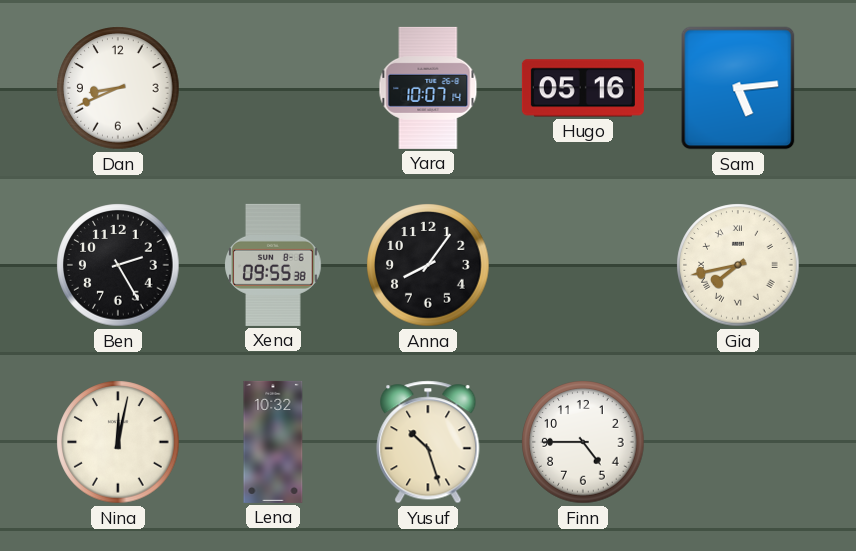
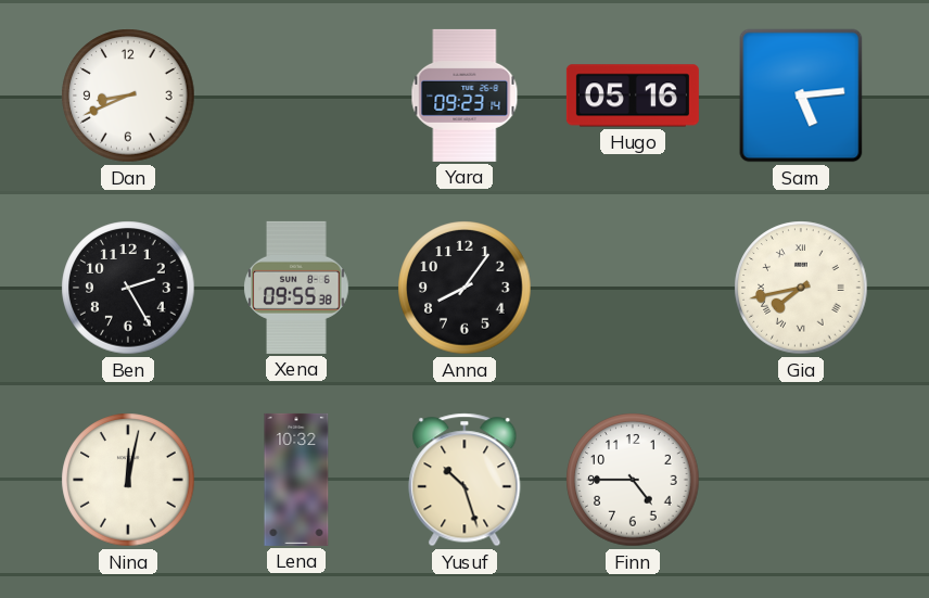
Yara: 10:07 -> 09:23 (465, 96)
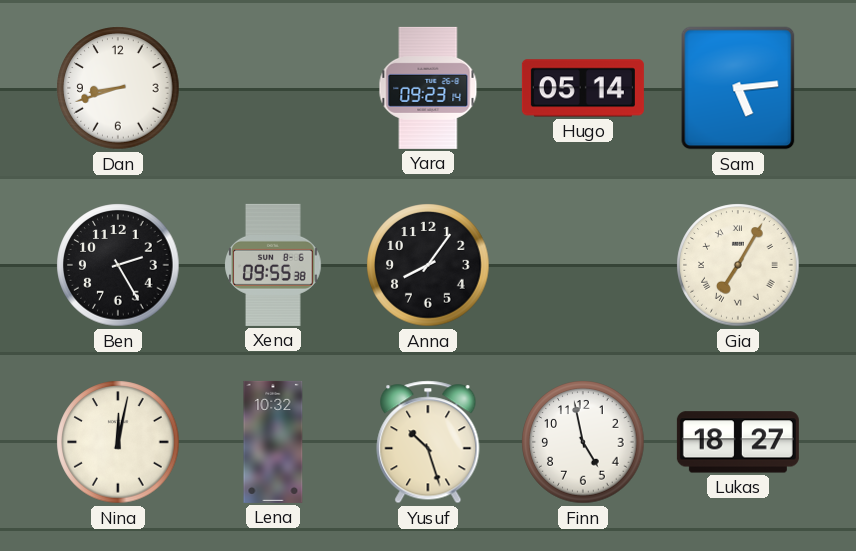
Dan: 8:41 -> 8:42 (118, 88)
Hugo: 05:16 -> 05:14 (583, 88)
Gia: 7:43 -> 7:05 (738, 265)
Finn: 4:45 -> 4:58 (583, 442)
Lukas: none -> 18:27 (738, 442)
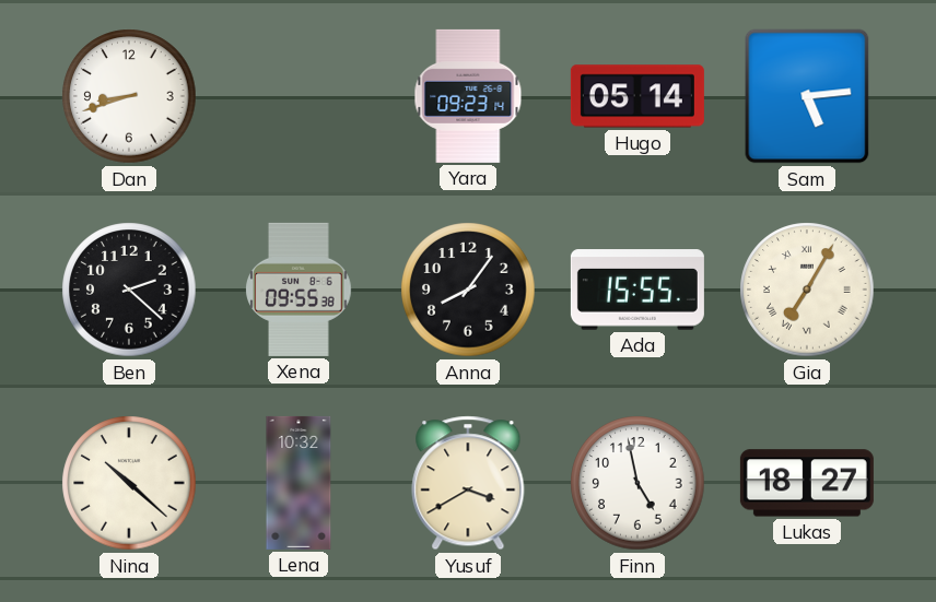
Ben: 2:25 -> 2:22 (129, 290)
Ada: none -> 15:55 (637, 290)
Nina: 12:02 -> 10:22 (129, 483)
Yusuf: 10:27 -> 3:40 (468, 483)
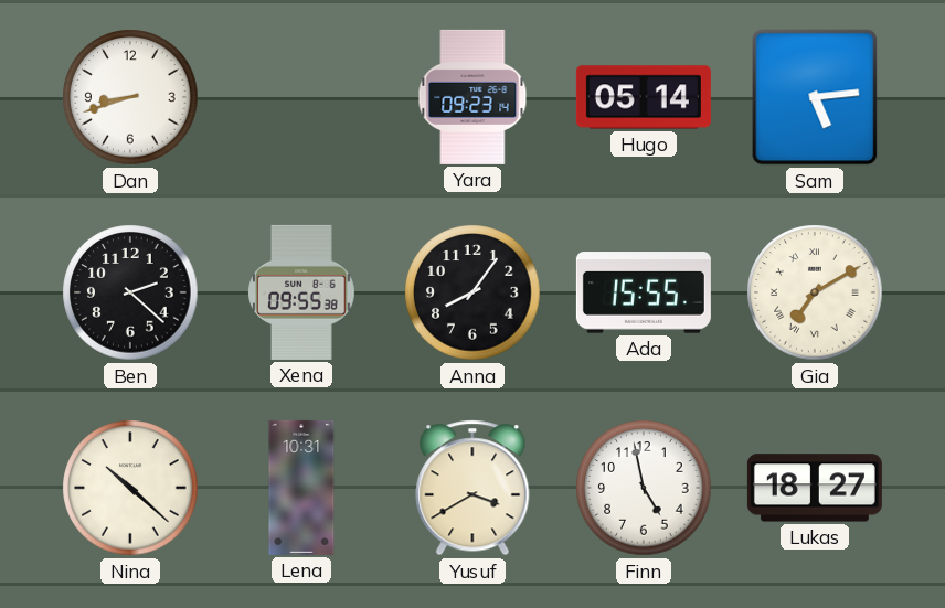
Gia: 7:05 -> 7:10 (815, 292)
Lena: 10:32 -> 10:31 (301, 488)
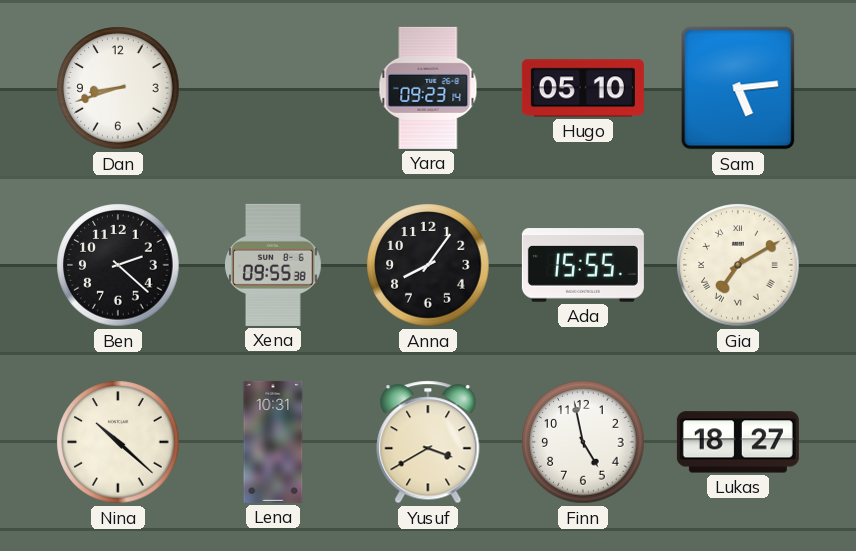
Hugo: 05:14 -> 05:10 (583, 88)
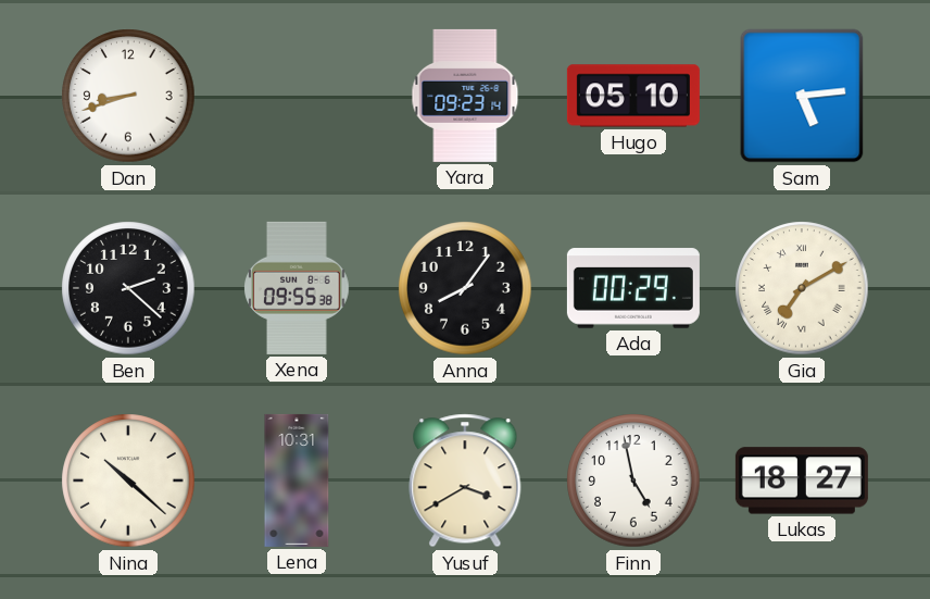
Ada: 15:55 -> 00:29 (633, 288)
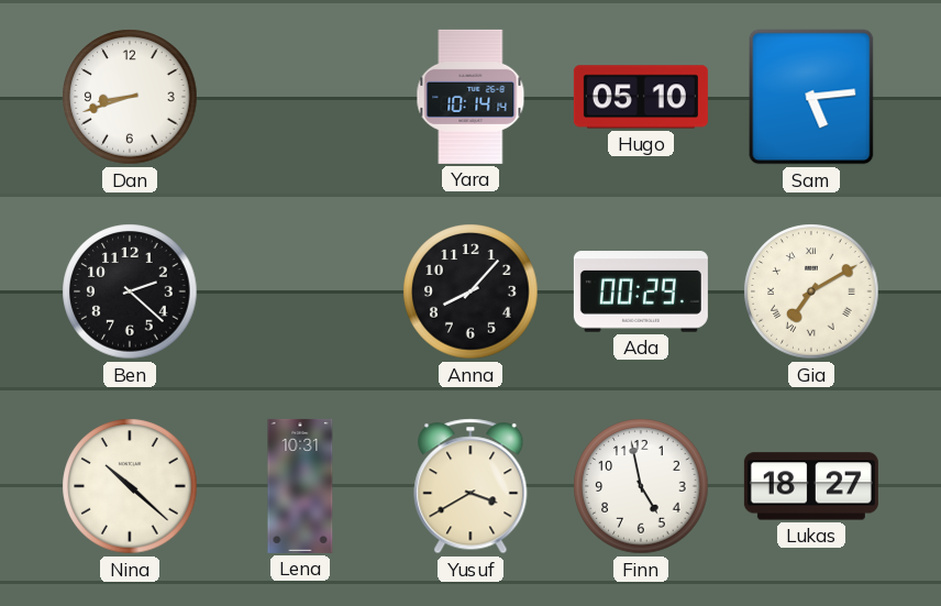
Yara: 09:23 -> 10:14 (470, 97)
Xena: 09:55 -> none (297, 288)
Anna: 8:06 -> 8:07 (470, 291)
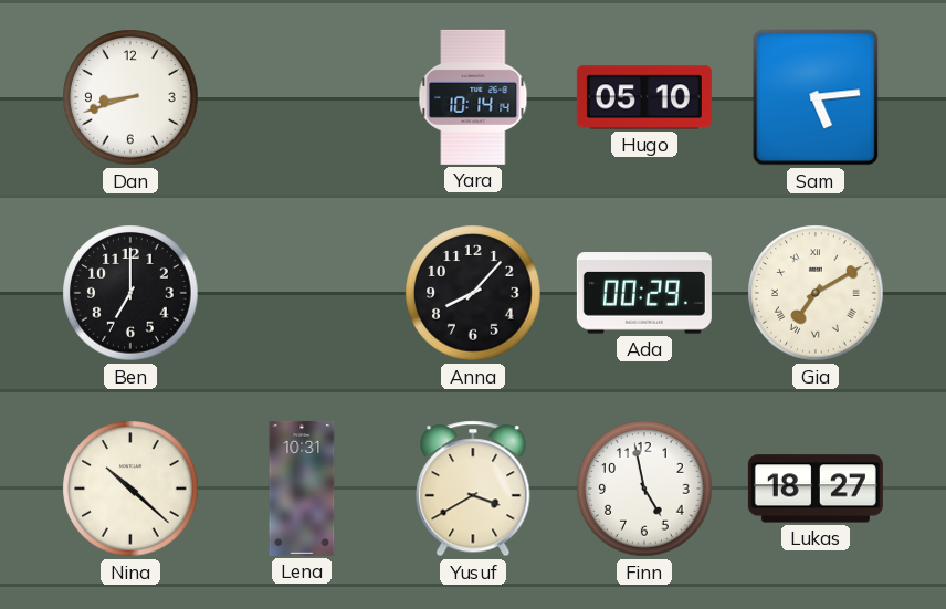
Ben: 2:22 -> 7:00 (130, 293)
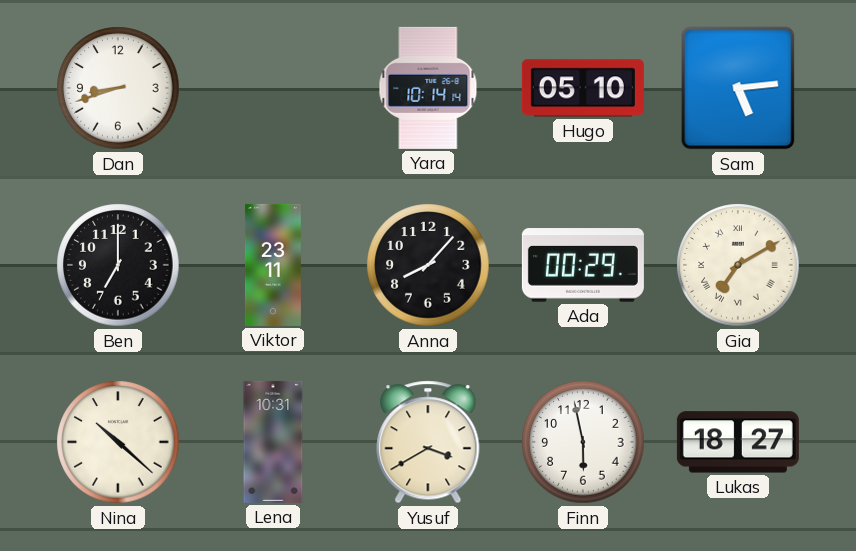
Viktor: none -> 23:11 (273, 265)
Finn: 4:58 -> 5:58 (583, 442)
